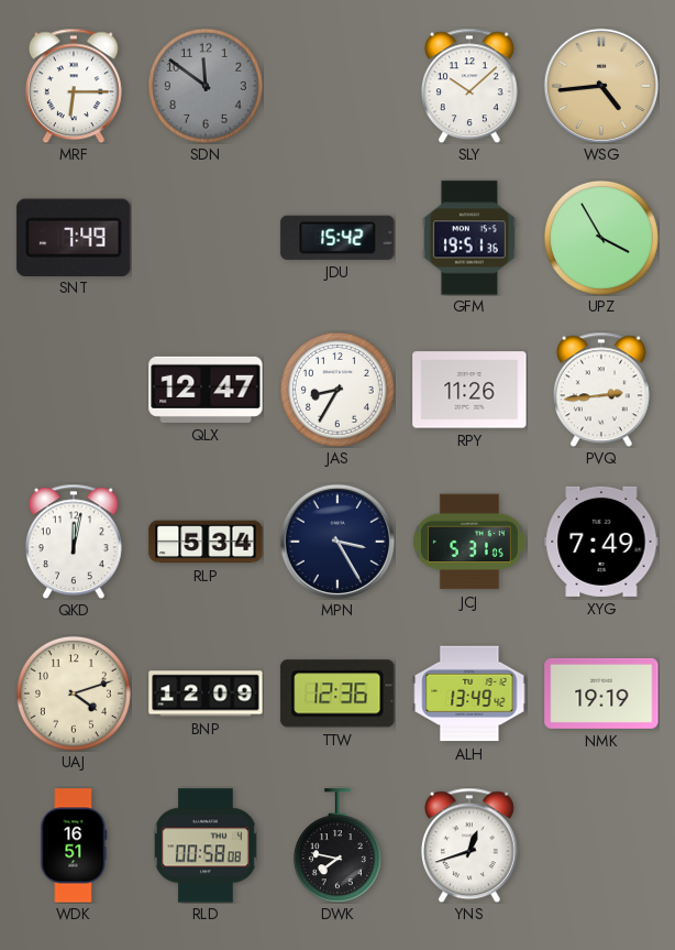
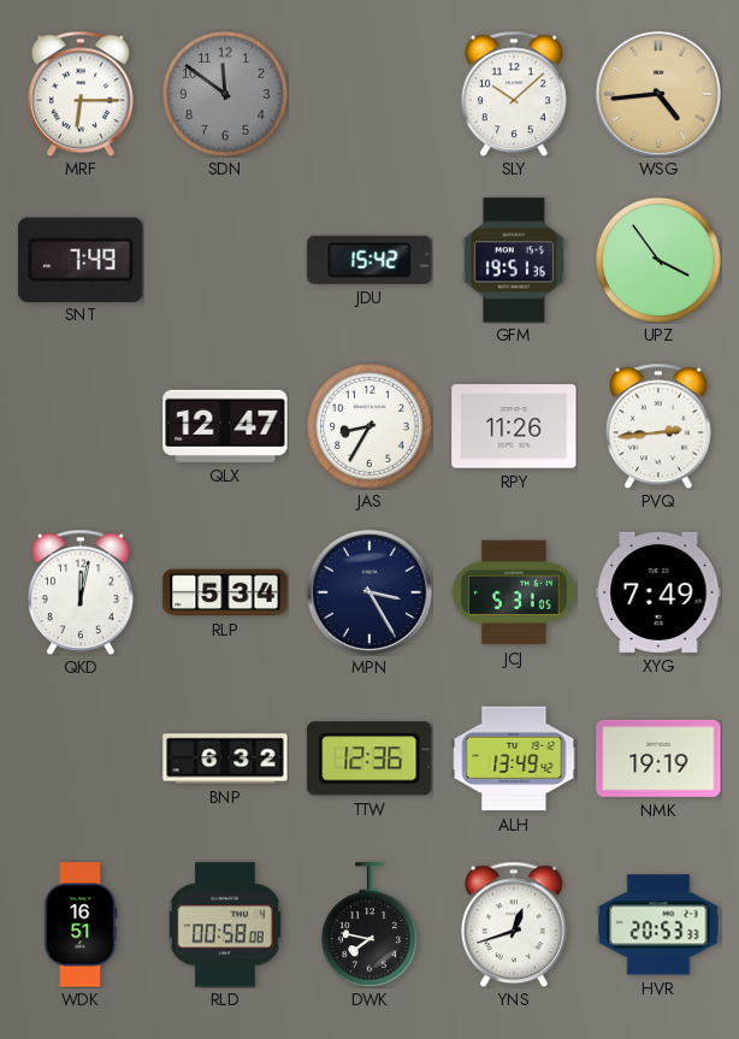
UPZ: 3:55 -> 3:54 (658, 260)
UAJ: 4:12 -> none (74, 694)
BNP: 12:09 -> 6:32 (225, 758)
HVR: none -> 20:53 (658, 925)
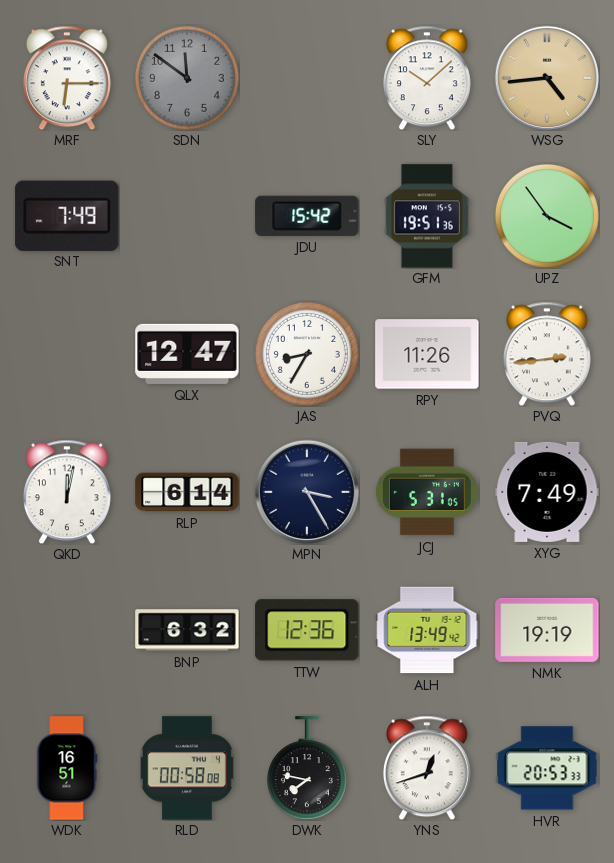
RLP: 5:34 -> 6:14 (187, 492)
